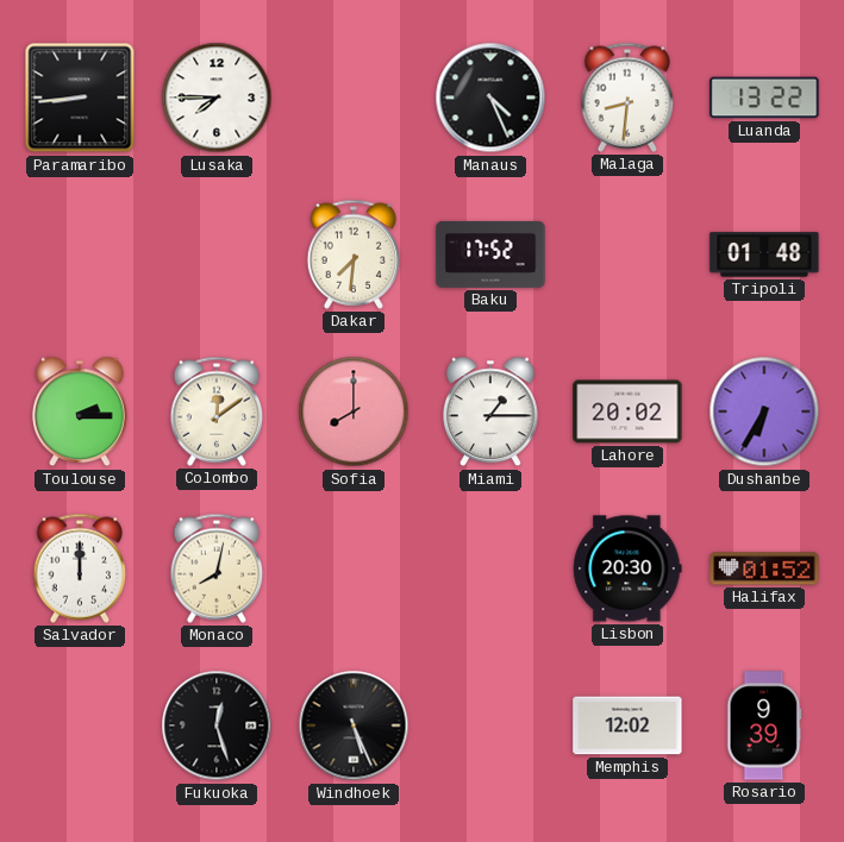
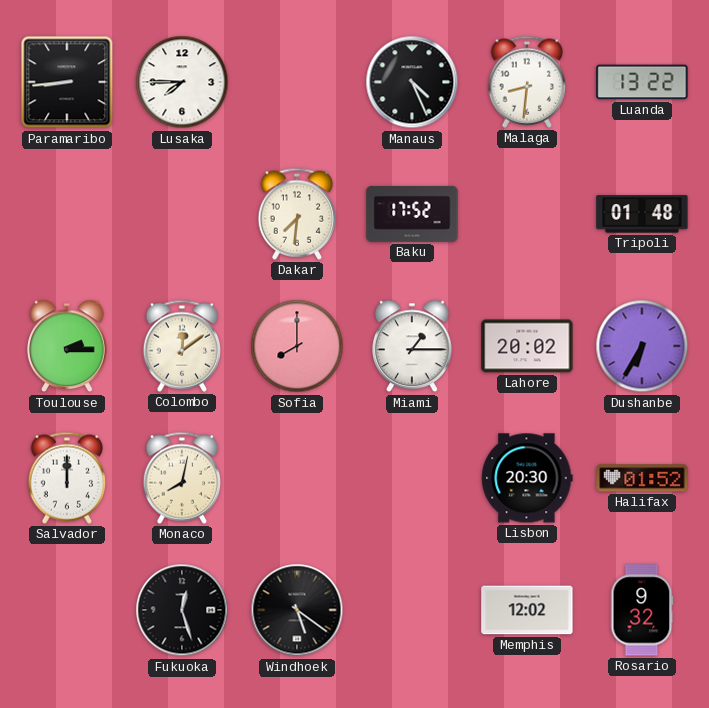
Windhoek: 5:26 -> 5:21 (297, 610)
Rosario: 9:39 -> 9:32 (642, 610)
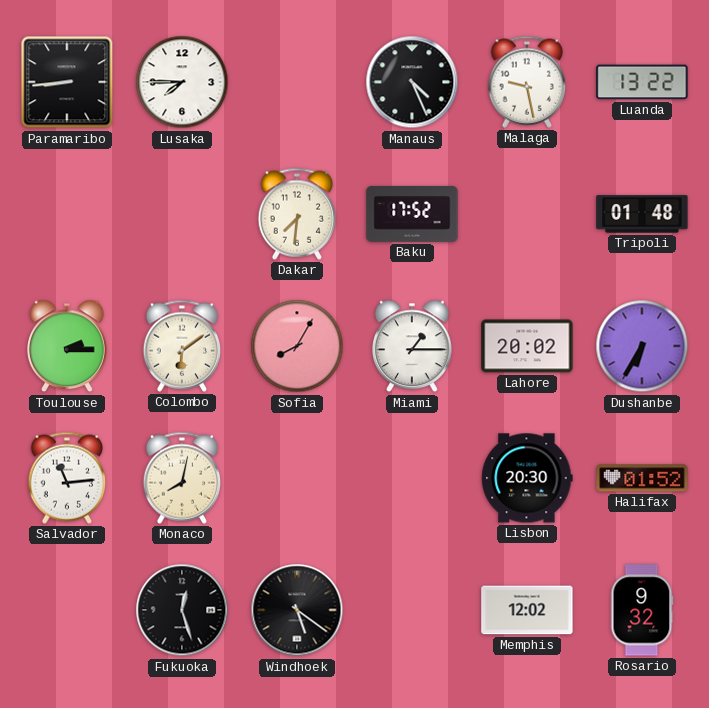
Malaga: 8:31 -> 9:28 (527, 82)
Colombo: 12:09 -> 6:09 (182, 346)
Sofia: 8:00 -> 8:05 (297, 346)
Salvador: 12:00 -> 11:14 (67, 478)
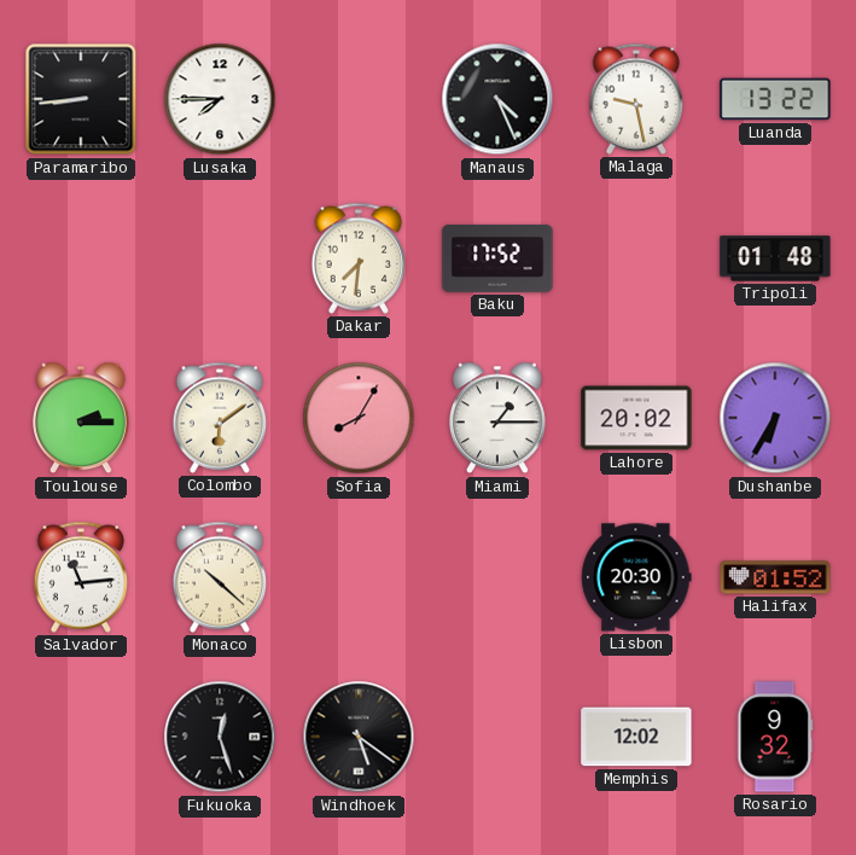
Monaco: 8:02 -> 10:22 (220, 577)
